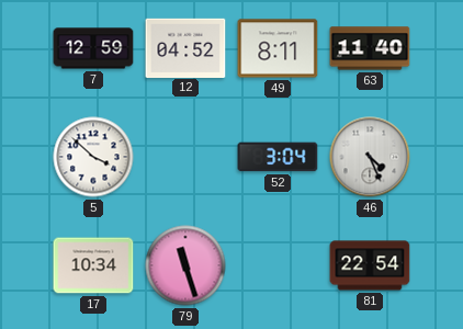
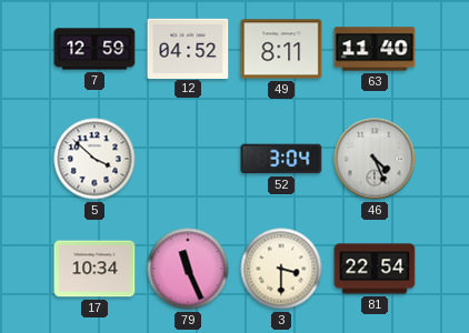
79: 11:27 -> 11:26 (188, 269)
3: none -> 3:30 (281, 269)
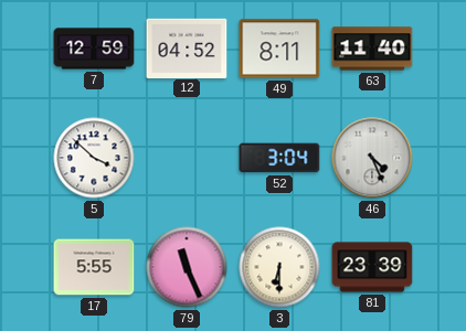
17: 10:34 -> 5:55 (94, 267)
3: 3:30 -> 6:30 (279, 267)
81: 22:54 -> 23:39 (372, 267)
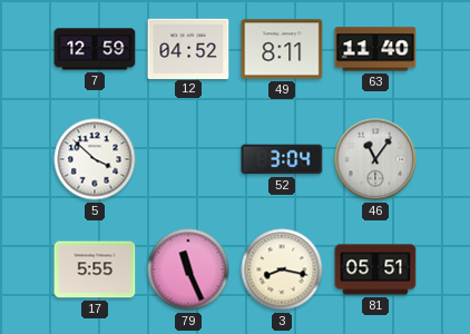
46: 4:26 -> 11:06 (375, 159)
3: 6:30 -> 8:17 (282, 269)
81: 23:39 -> 05:51 (375, 269)
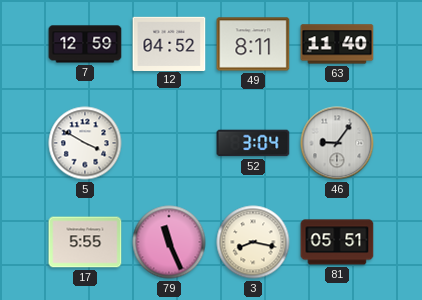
5: 3:52 -> 3:50 (85, 143)
46: 11:06 -> 9:06 (337, 143)
